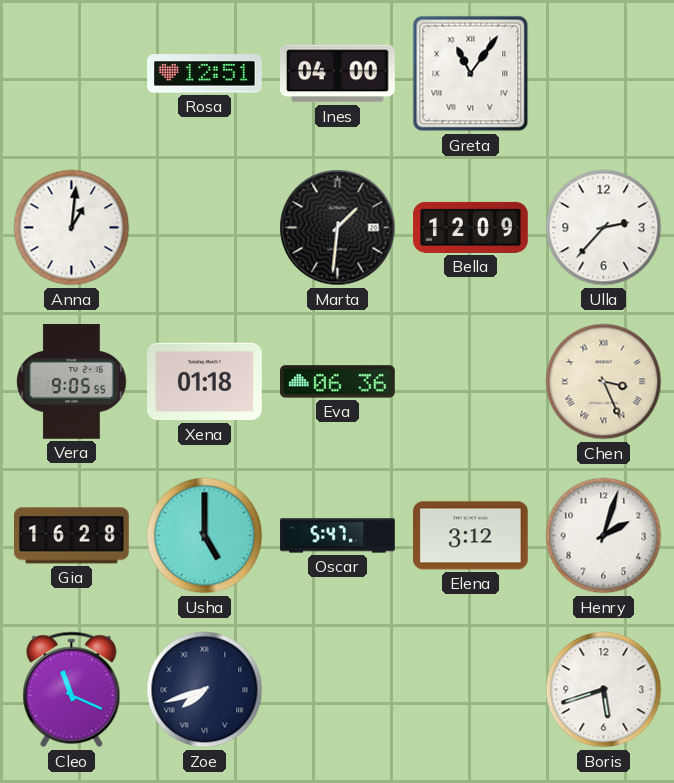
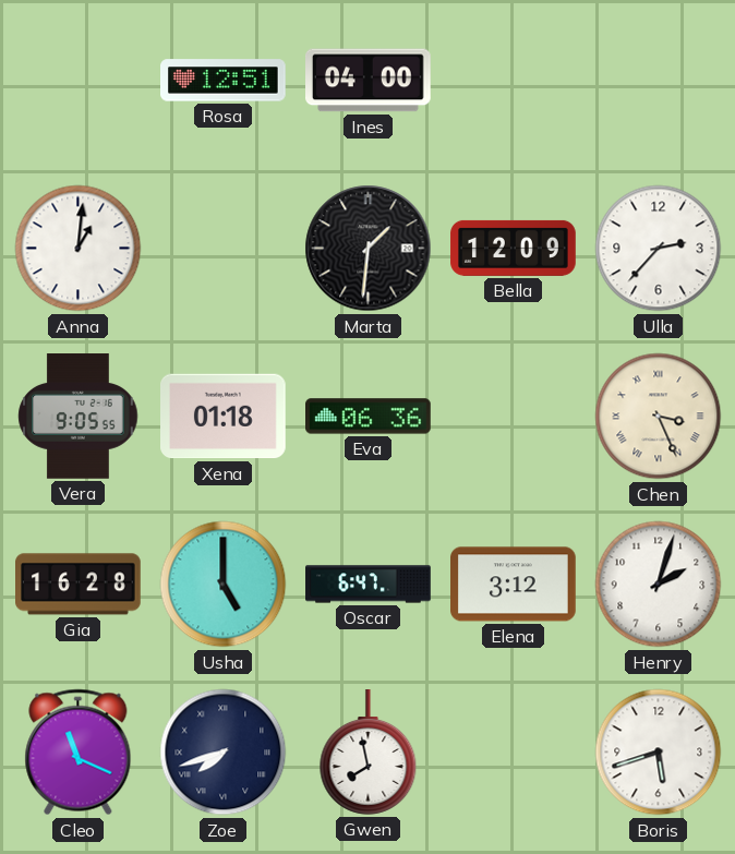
Greta: 11:06 -> none (471, 74)
Oscar: 5:47 -> 6:47 (369, 585)
Gwen: none -> 7:58 (369, 753)
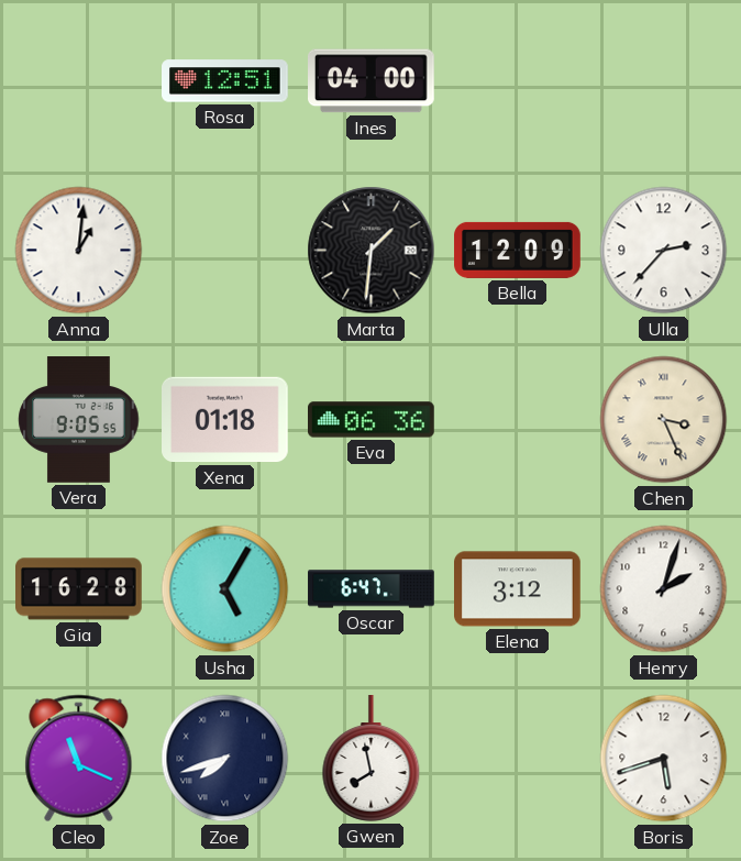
Usha: 5:00 -> 5:05 (225, 589)
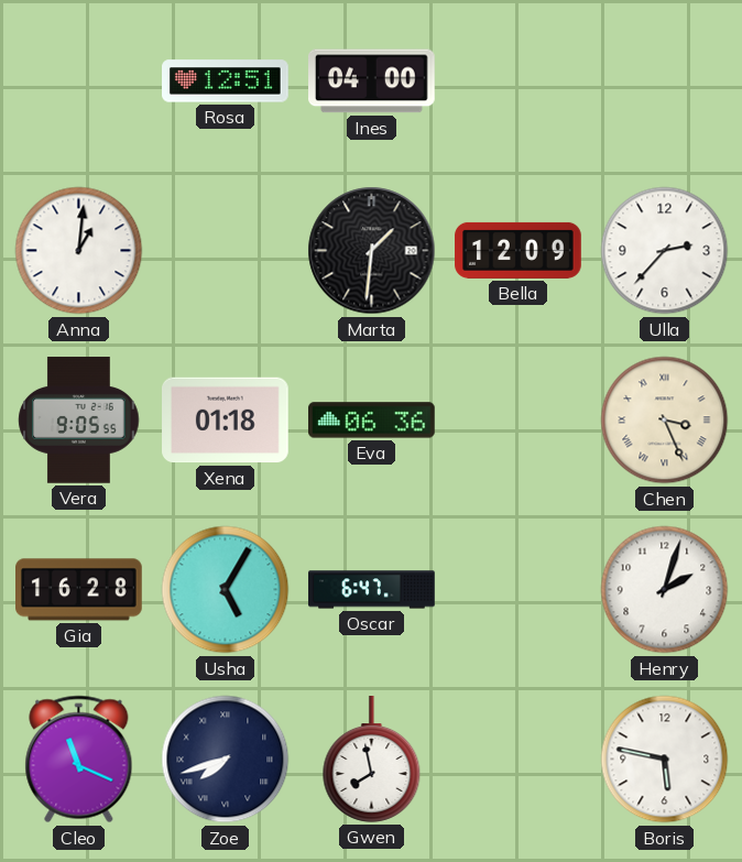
Elena: 3:12 -> none (518, 589)
Boris: 5:42 -> 5:47 (665, 760)
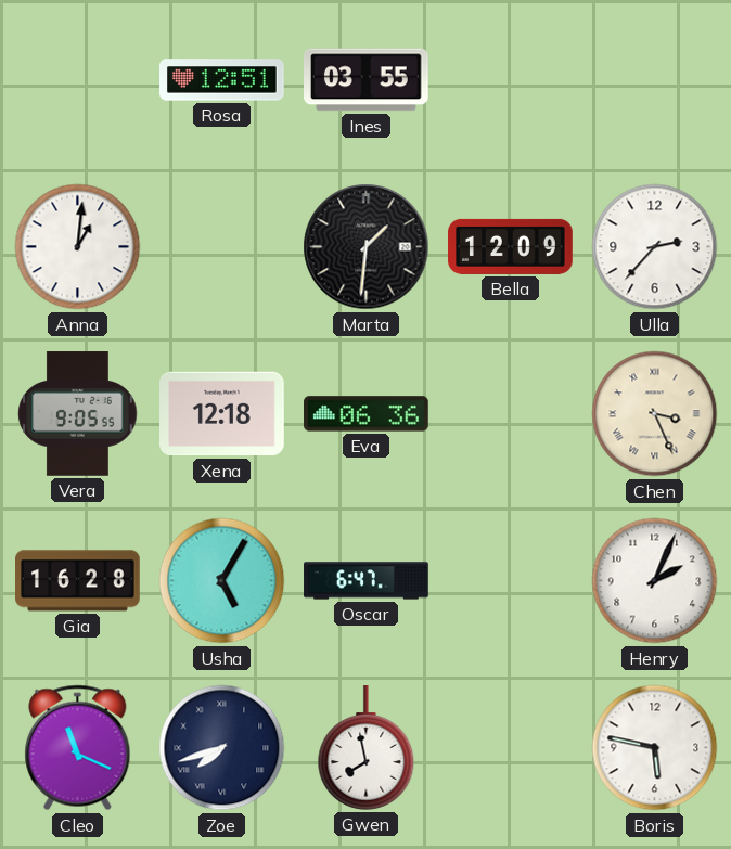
Ines: 04:00 -> 03:55 (367, 80)
Xena: 01:18 -> 12:18 (222, 414)
Henry: 2:03 -> 2:04 (655, 581)
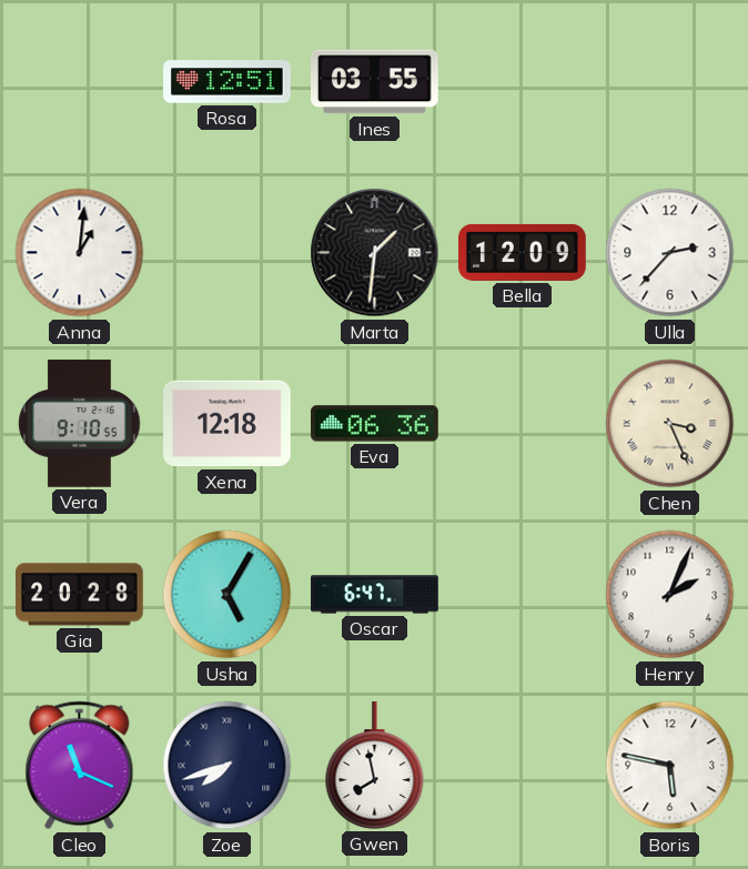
Vera: 9:05 -> 9:10 (80, 424)
Gia: 16:28 -> 20:28 (80, 595)
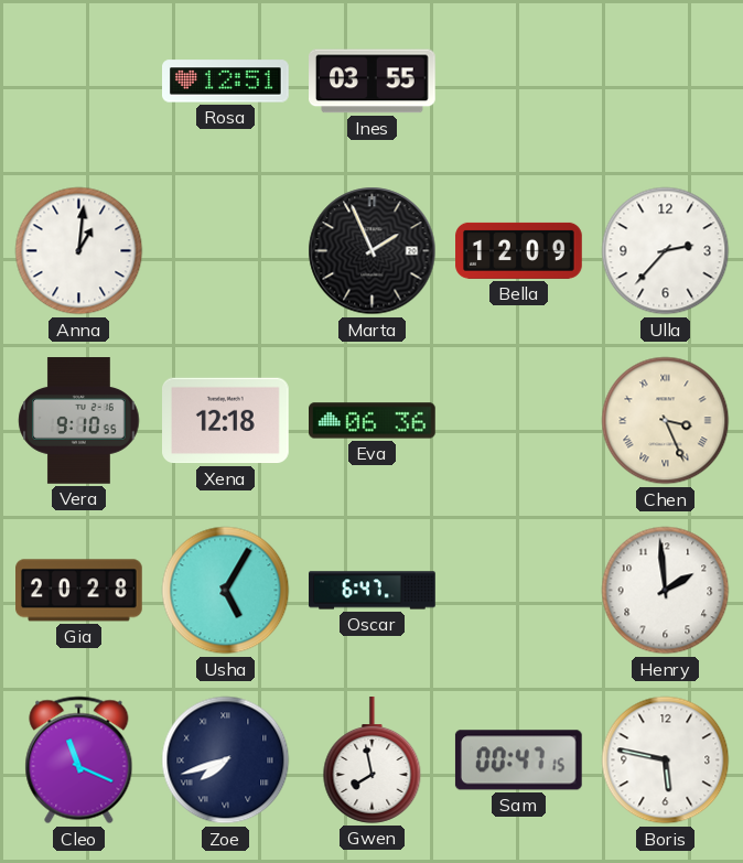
Marta: 1:31 -> 1:56 (373, 251)
Henry: 2:04 -> 1:59 (666, 591)
Sam: none -> 00:47 (518, 760)
